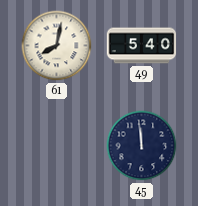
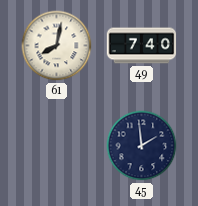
49: 5:40 -> 7:40 (142, 46)
45: 11:59 -> 1:59 (142, 146)
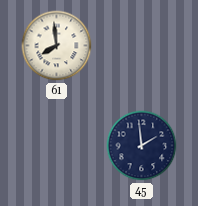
61: 8:02 -> 7:59 (57, 46)
49: 7:40 -> none (142, 46)
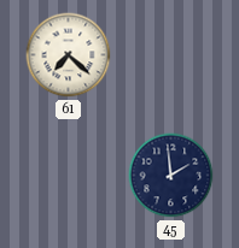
61: 7:59 -> 7:22 (69, 55)
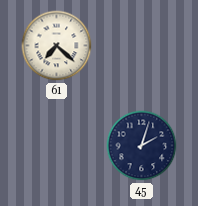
45: 1:59 -> 2:03 (142, 146)
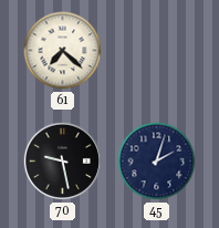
70: none -> 9:28 (62, 160)
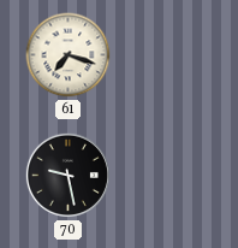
61: 7:22 -> 7:18 (69, 55)
45: 2:03 -> none (157, 162)
